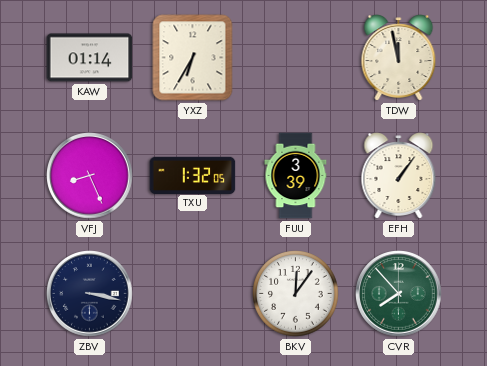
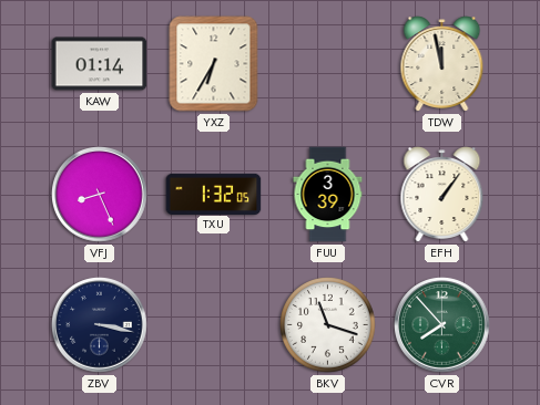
BKV: 12:06 -> 11:18 (328, 325)
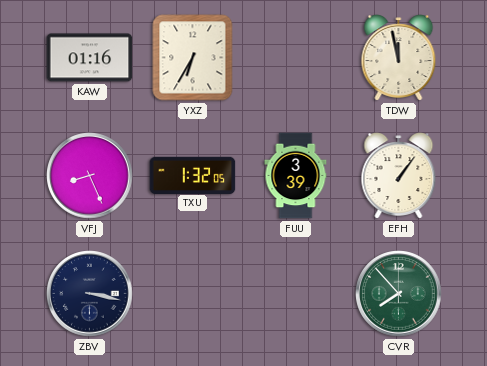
KAW: 01:14 -> 01:16 (90, 58)
BKV: 11:18 -> none (328, 325)
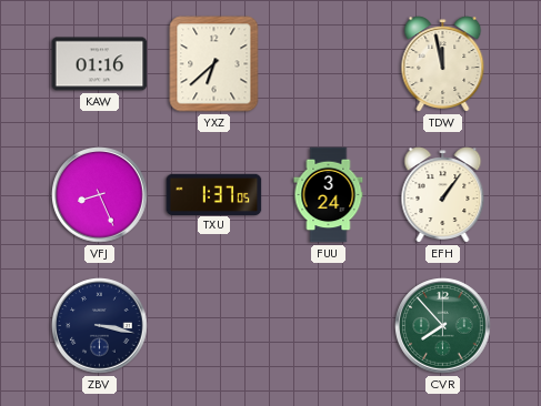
YXZ: 6:35 -> 6:38 (214, 64)
TXU: 1:32 -> 1:37 (214, 194)
FUU: 3:39 -> 3:24 (329, 195)
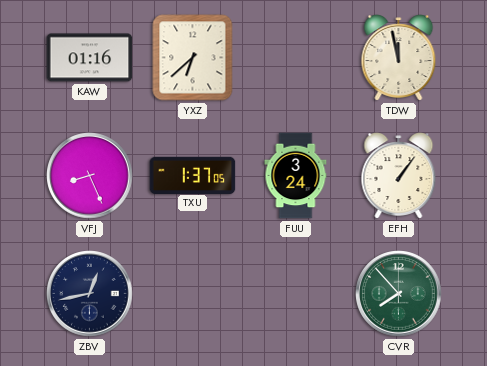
ZBV: 3:17 -> 12:43 (90, 294)
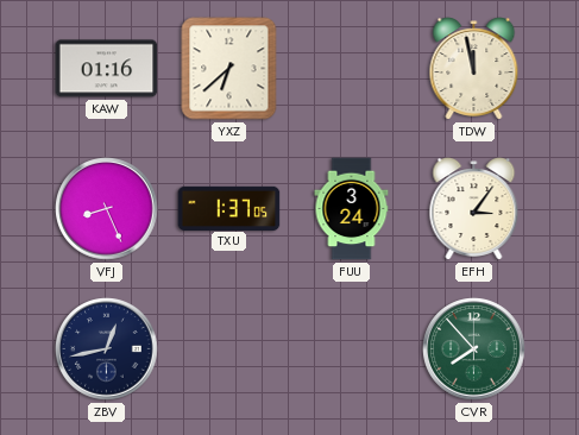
EFH: 1:06 -> 3:06 (474, 209)
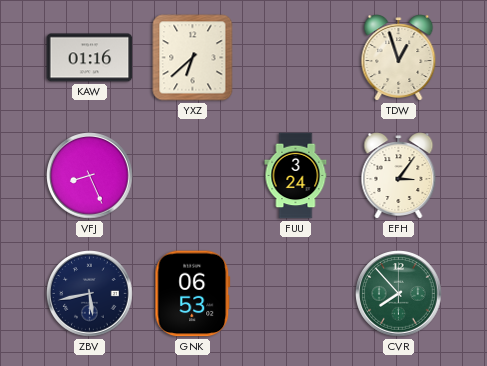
TDW: 11:58 -> 12:57 (399, 58)
TXU: 1:37 -> none (229, 208)
ZBV: 12:43 -> 5:43 (90, 294)
GNK: none -> 06:53 (193, 294)
